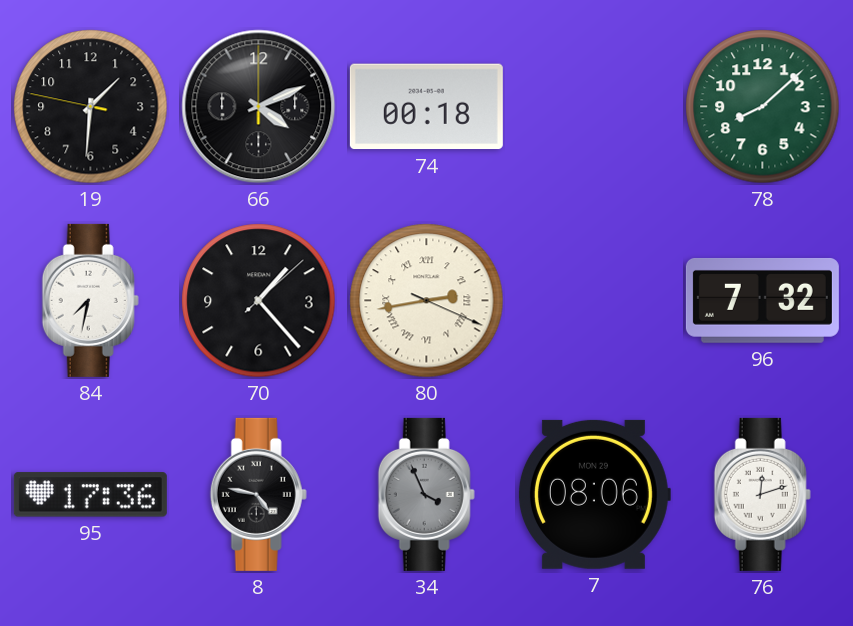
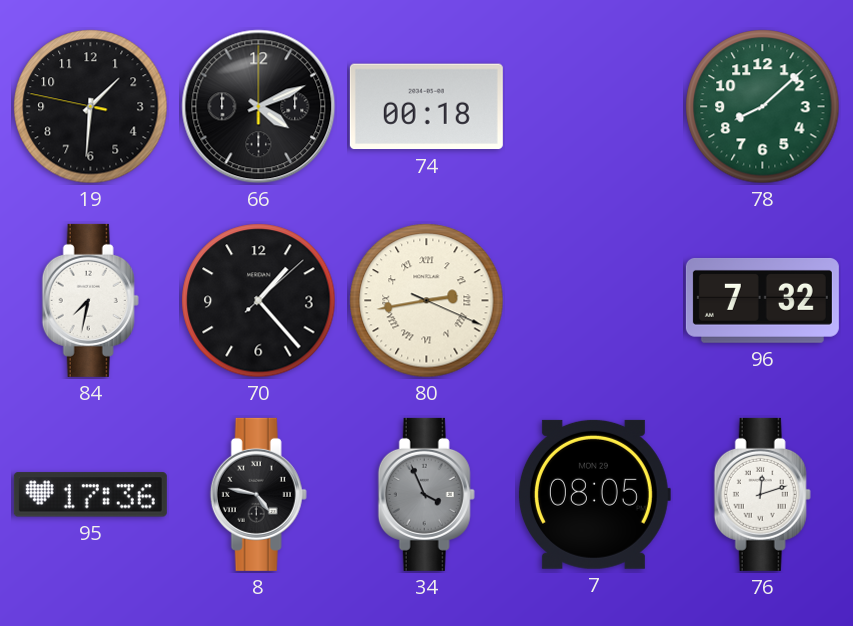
7: 08:06 -> 08:05 (594, 494)
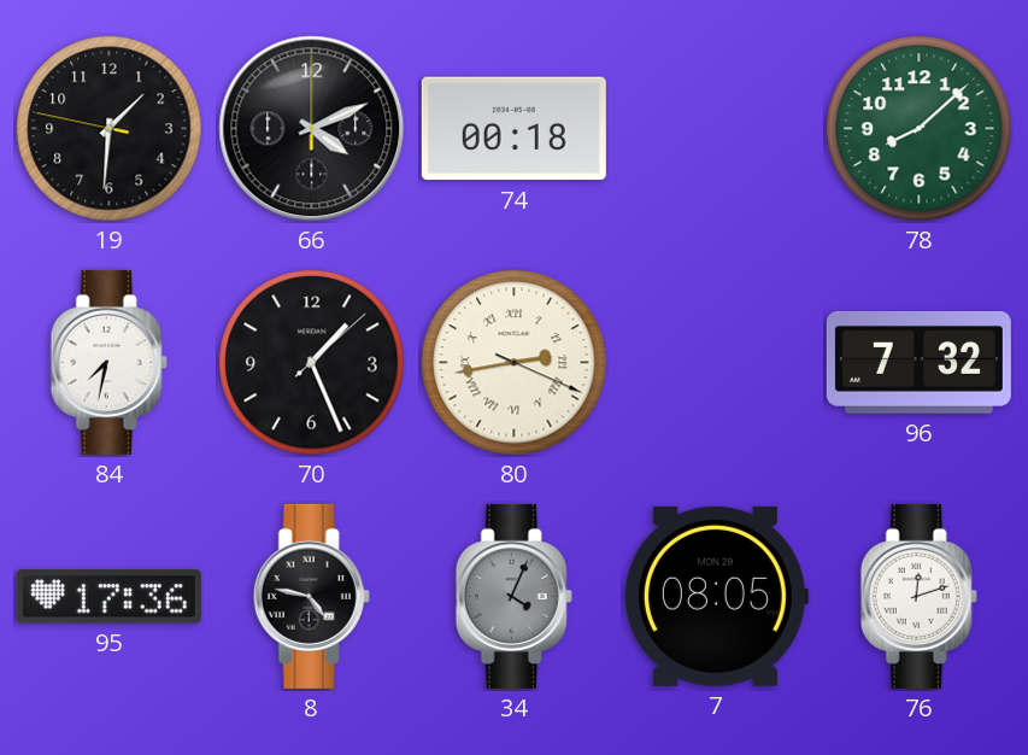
70: 1:23 -> 1:26 (312, 363)
34: 3:56 -> 4:04 (513, 596)
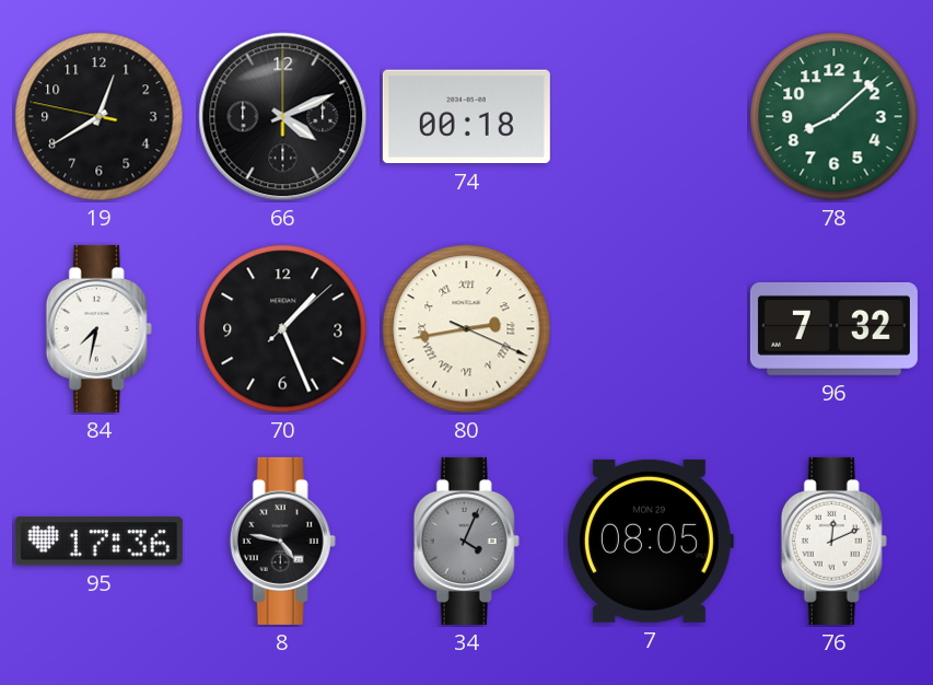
19: 1:30 -> 12:39 (100, 117)
76: 12:12 -> 12:11 (833, 541)
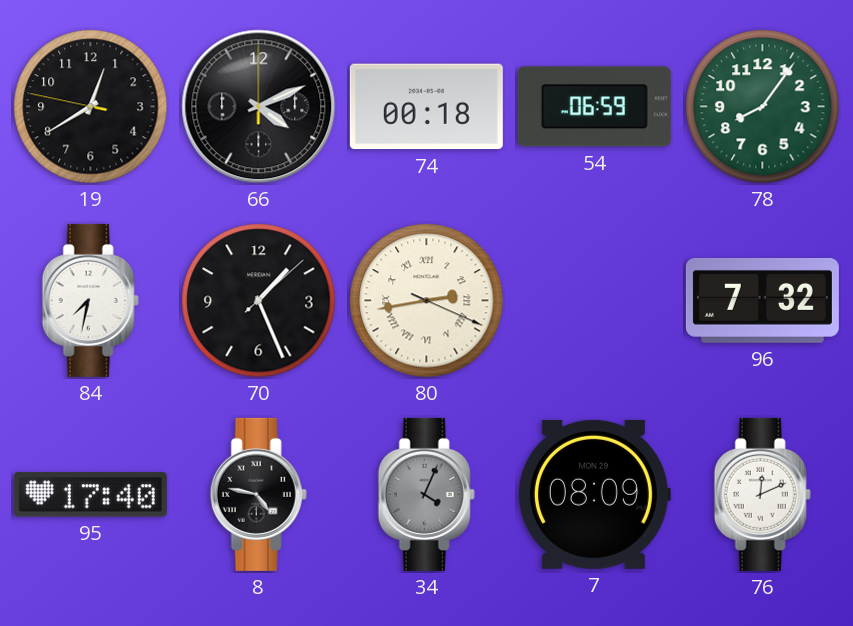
54: none -> 06:59 (594, 107)
78: 8:08 -> 8:06 (763, 107)
95: 17:36 -> 17:40 (90, 495)
7: 08:05 -> 08:09 (594, 494)
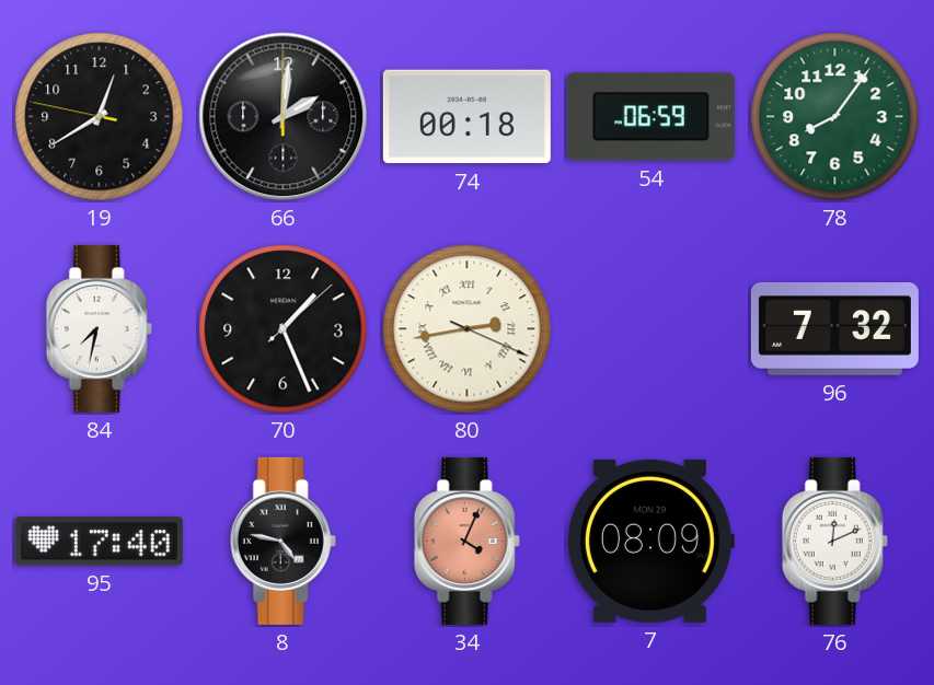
66: 4:11 -> 2:01 (284, 117)
34 dial: grey -> salmon (466, 541)
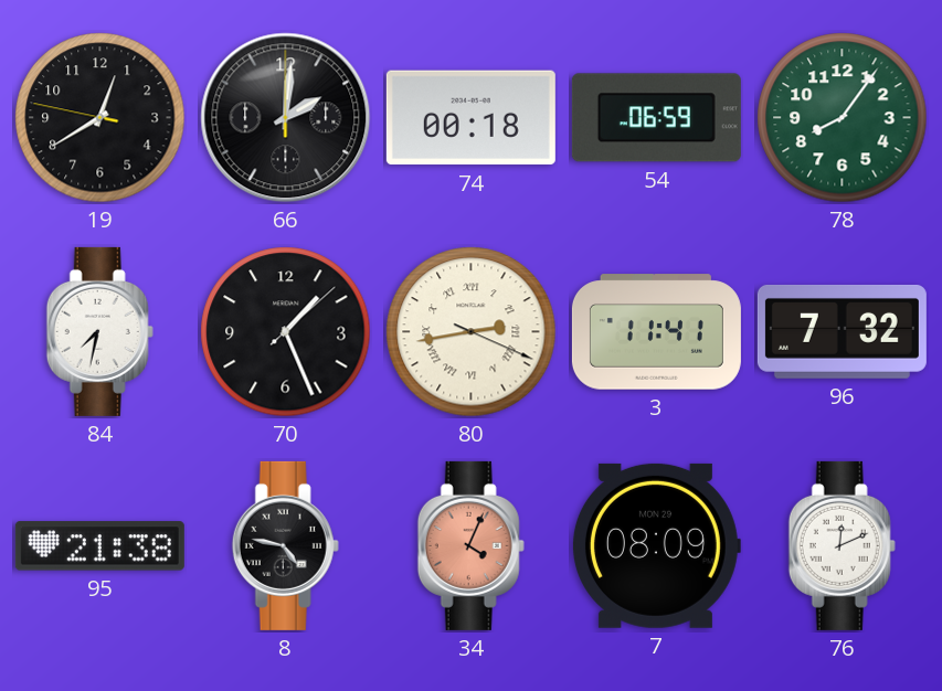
3: none -> 11:41 (656, 332)
95: 17:40 -> 21:38 (99, 546)
